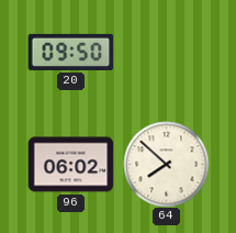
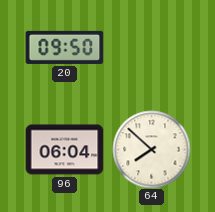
96: 06:02 -> 06:04 (64, 150)
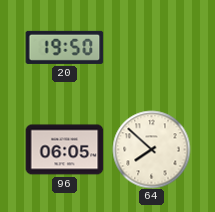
20: 09:50 -> 19:50 (64, 47)
96: 06:04 -> 06:05 (64, 150)
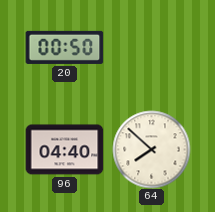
20: 19:50 -> 00:50 (64, 47)
96: 06:05 -> 04:40 (64, 150)
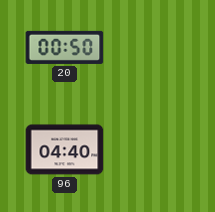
64: 7:52 -> none (151, 149)
